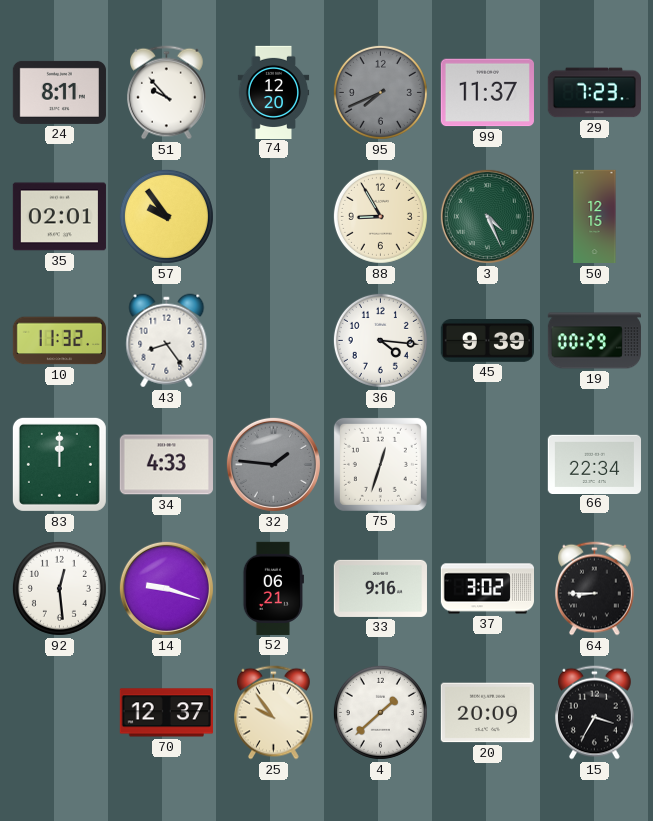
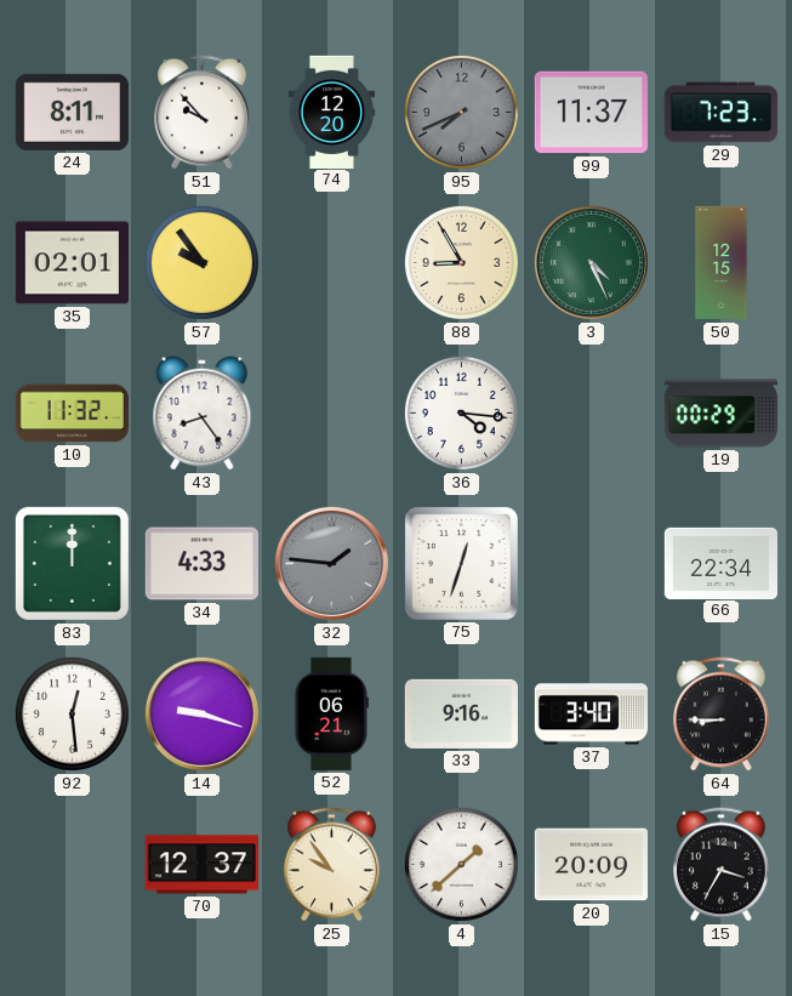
45: 9:39 -> none (487, 341)
37: 3:02 -> 3:40 (591, 715)
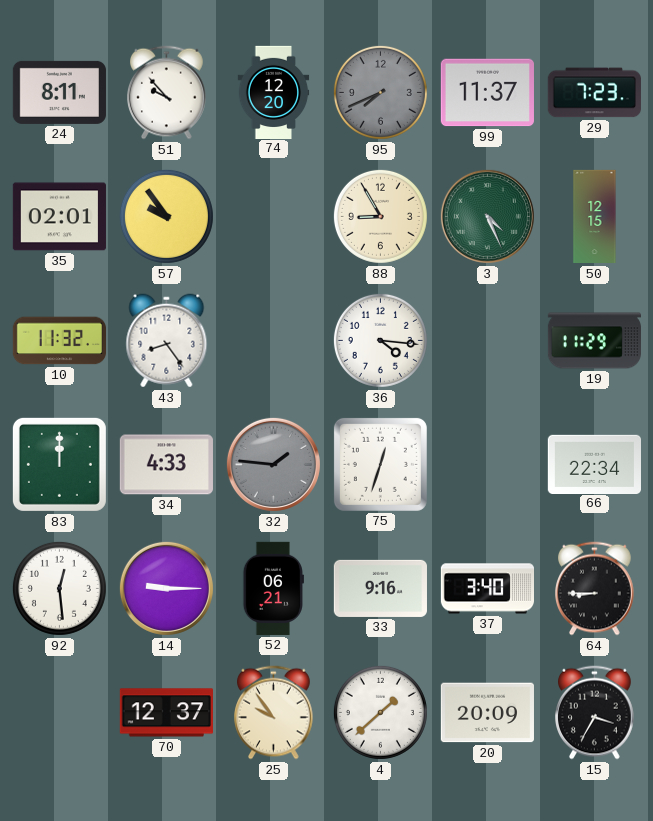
19: 00:29 -> 11:29 (594, 341)
14: 9:18 -> 9:15 (166, 588)
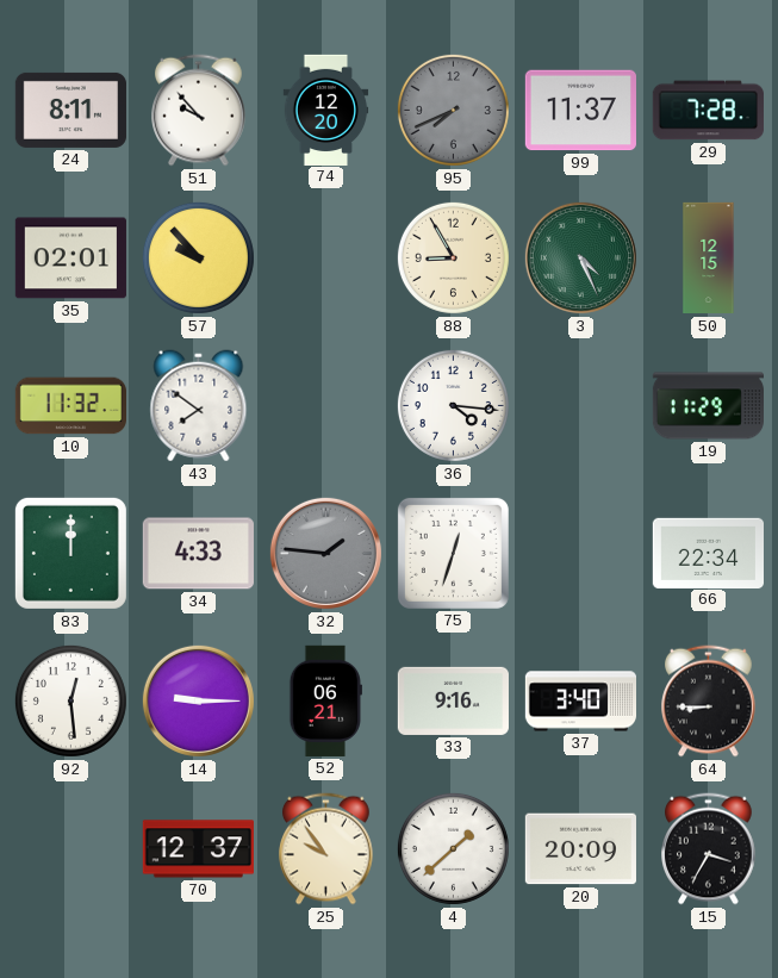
29: 7:23 -> 7:28 (708, 111)
57: 9:54 -> 9:53 (198, 257)
43: 8:24 -> 7:51 (199, 406)
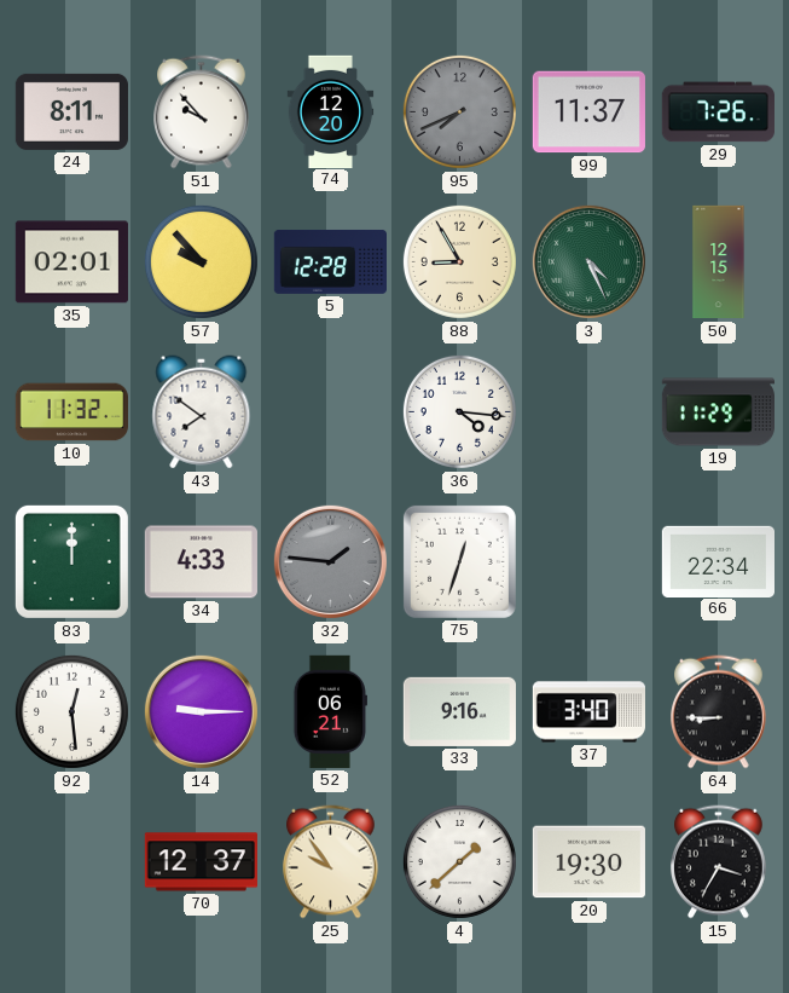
29: 7:28 -> 7:26 (718, 112)
5: none -> 12:28 (330, 261)
20: 20:09 -> 19:30 (588, 862)
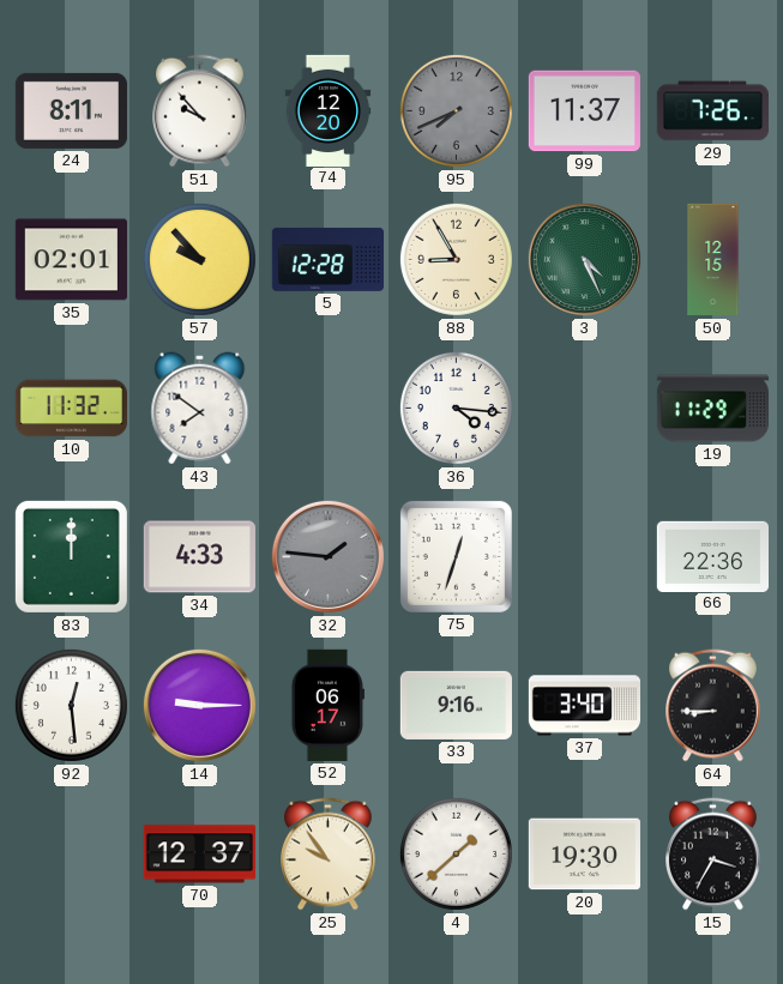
66: 22:34 -> 22:36 (712, 556)
52: 06:21 -> 06:17 (327, 705)
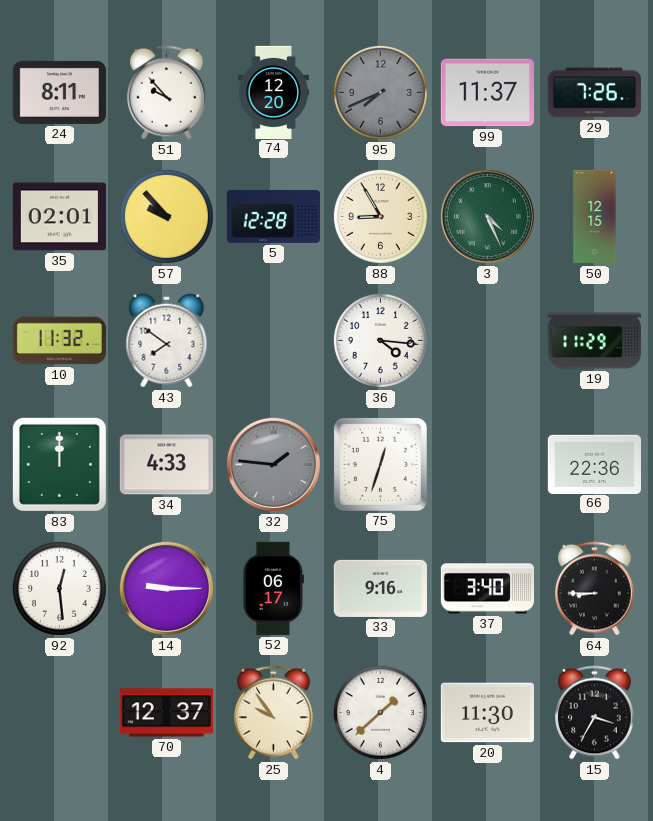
20: 19:30 -> 11:30 (487, 713)
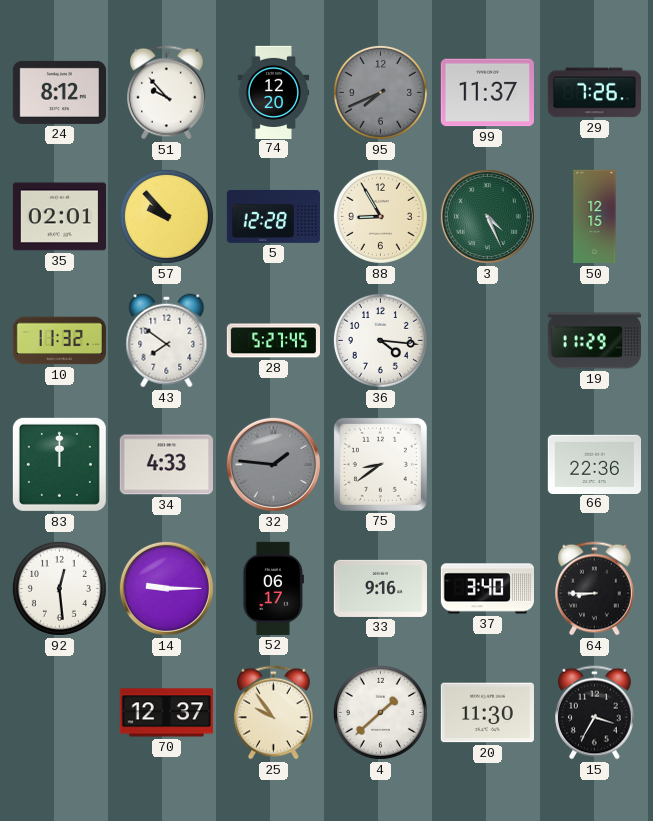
24: 8:11 -> 8:12 (59, 92)
28: none -> 5:27 (273, 341)
75: 12:33 -> 8:39 (380, 464)
